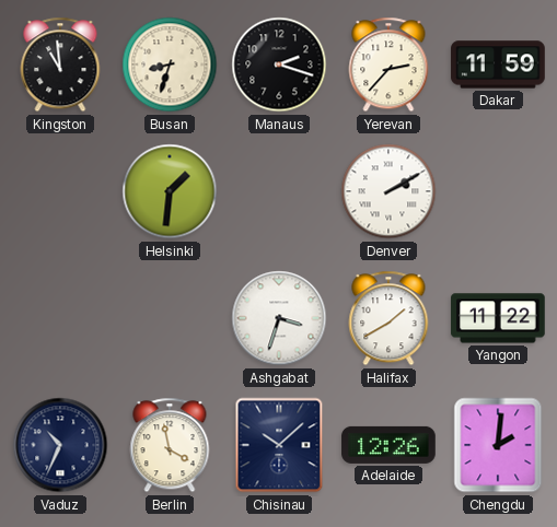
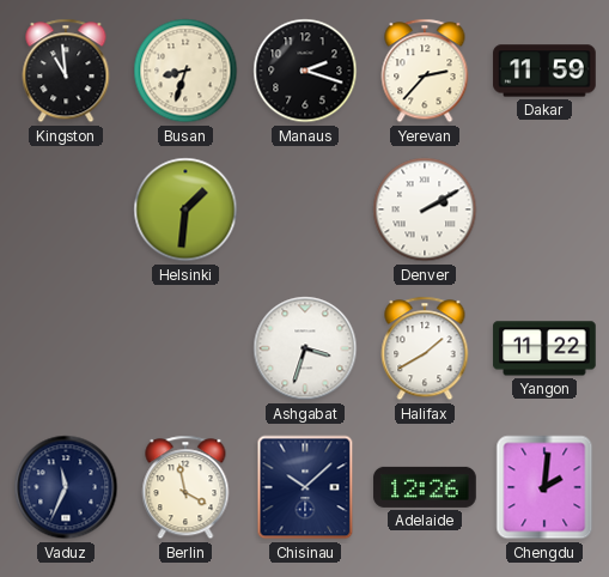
Vaduz: 10:34 -> 11:34 (66, 487)
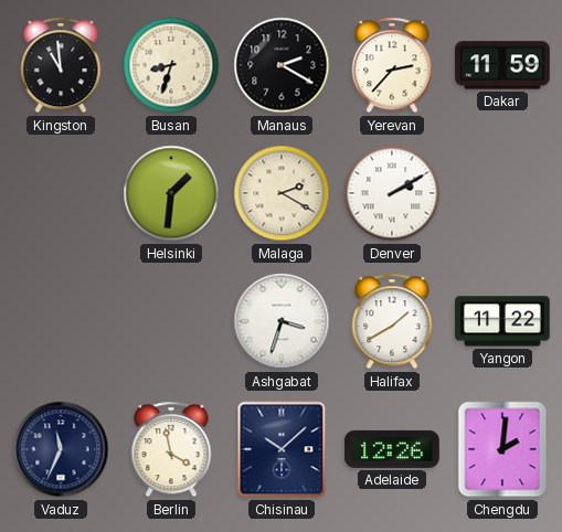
Manaus: 2:18 -> 2:20 (282, 65)
Malaga: none -> 2:20 (282, 193)
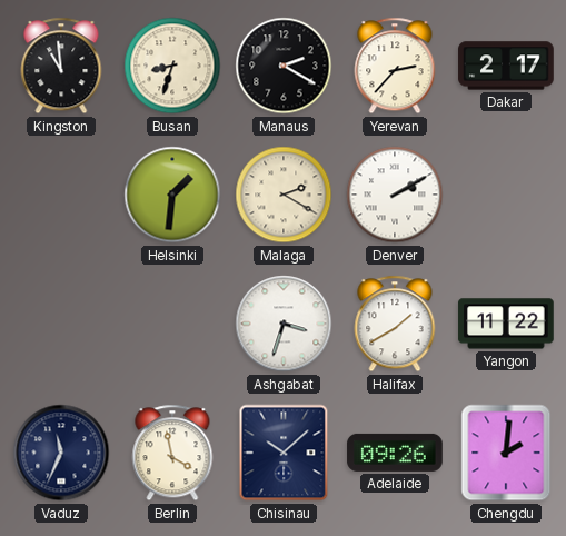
Dakar: 11:59 -> 2:17 (506, 66)
Adelaide: 12:26 -> 09:26 (395, 453)
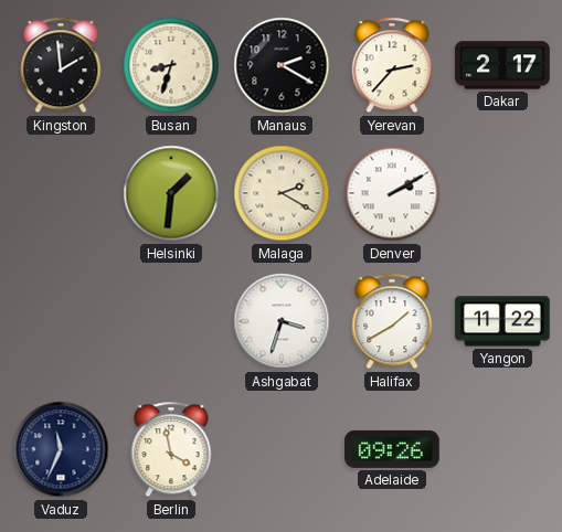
Kingston: 10:59 -> 1:59 (61, 65)
Chisinau: 10:08 -> none (284, 453)
Chengdu: 2:01 -> none (506, 453)
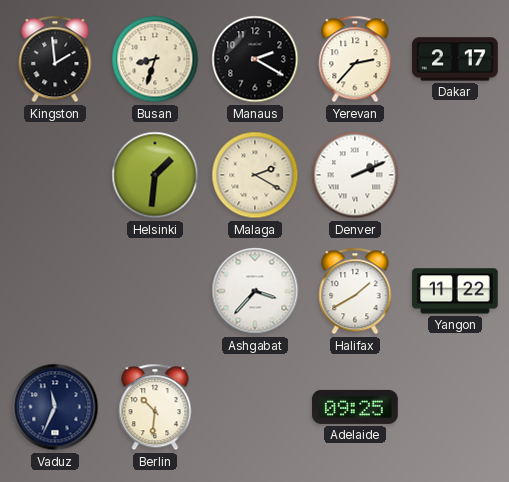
Denver: 2:10 -> 2:11 (355, 175)
Ashgabat: 3:33 -> 3:37 (255, 291)
Berlin: 3:58 -> 10:31 (155, 407)
Adelaide: 09:26 -> 09:25 (355, 407)
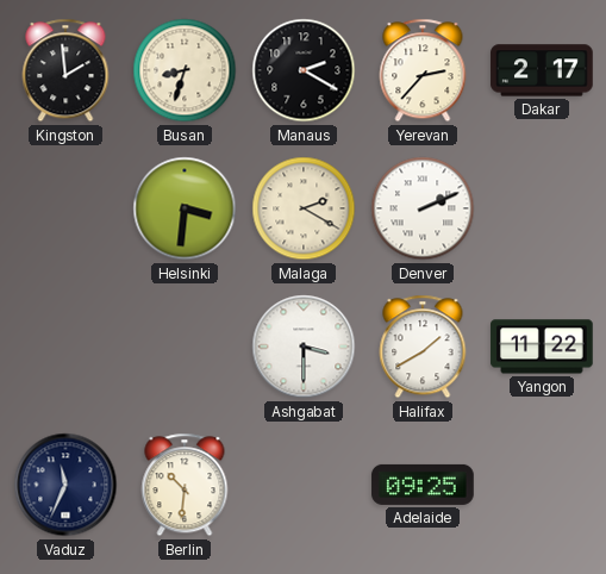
Helsinki: 1:31 -> 3:31 (185, 208)
Ashgabat: 3:37 -> 3:30 (304, 347)
